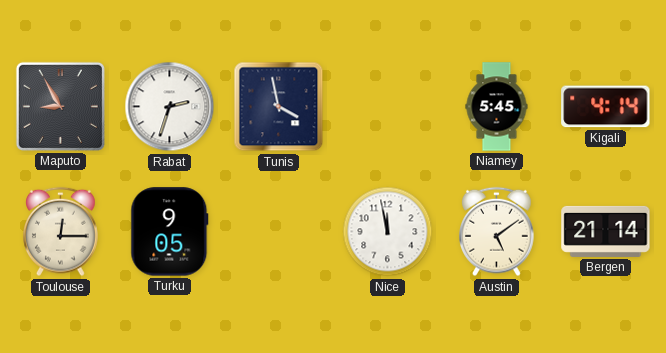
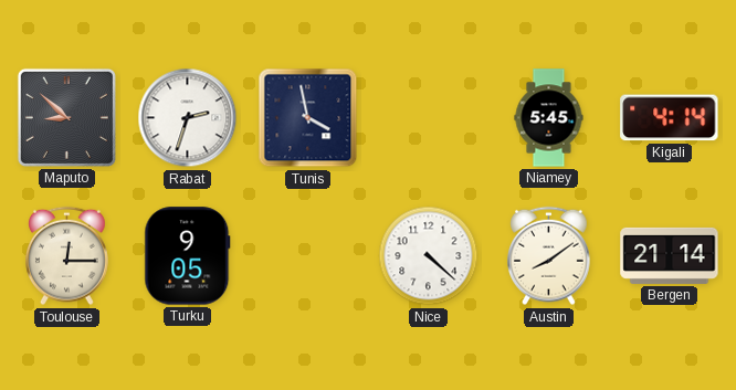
Maputo: 8:55 -> 8:52 (66, 117)
Nice: 11:58 -> 4:22 (429, 256)
Austin: 5:09 -> 8:09 (549, 256)
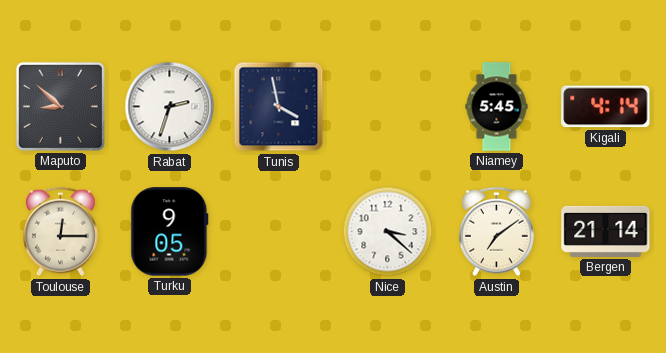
Nice: 4:22 -> 3:22 (388, 232)
Austin: 8:09 -> 7:09 (497, 232)
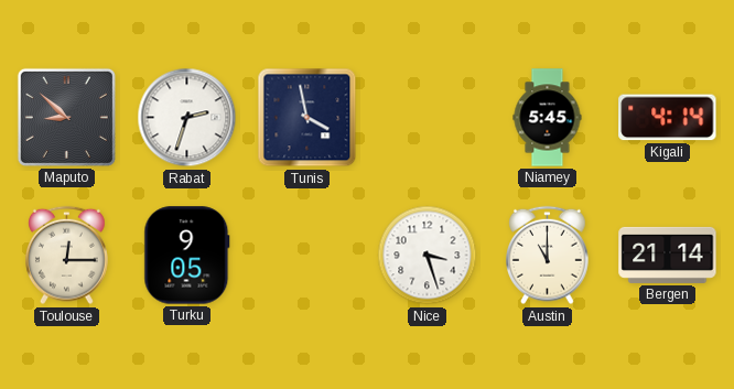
Nice: 3:22 -> 3:27 (428, 256)
Austin: 7:09 -> 11:00 (548, 256)
